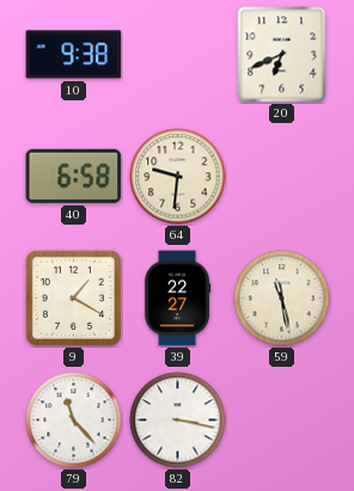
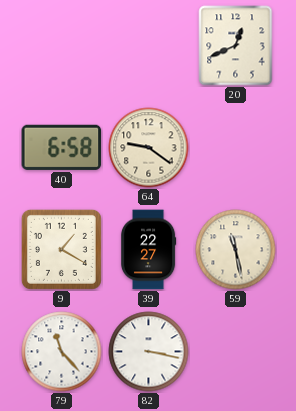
10: 9:38 -> none (74, 55)
20: 6:41 -> 12:41 (236, 46)
64: 9:31 -> 9:21 (149, 148)
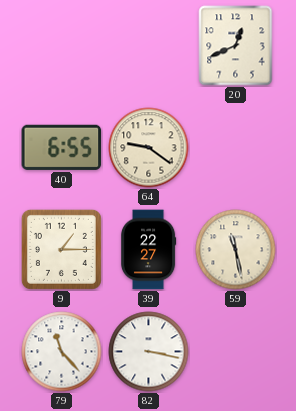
40: 6:58 -> 6:55 (62, 147)
9: 1:20 -> 1:15 (61, 249)
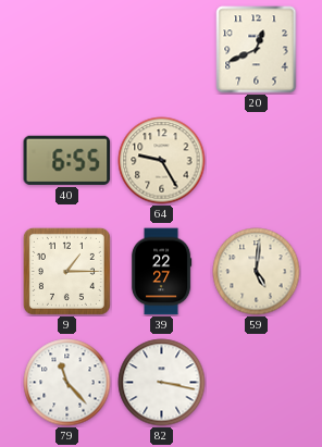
64: 9:21 -> 9:25 (162, 161)
59: 11:28 -> 5:01 (257, 272)
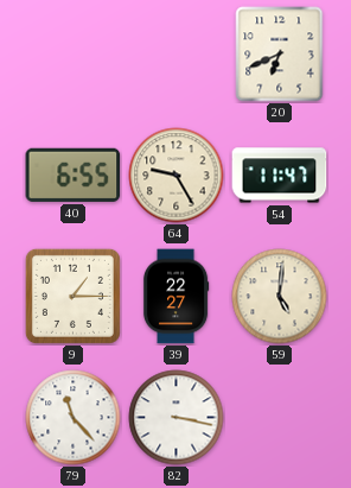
20: 12:41 -> 6:41 (280, 55)
54: none -> 11:47 (280, 176)
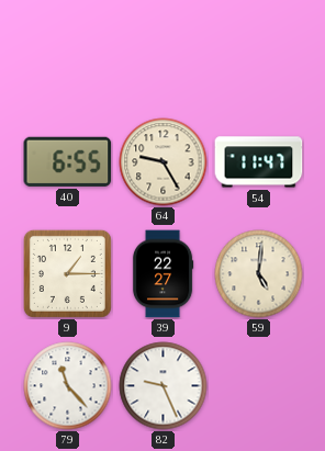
20: 6:41 -> none (280, 55)
82: 3:17 -> 9:26 (164, 386)
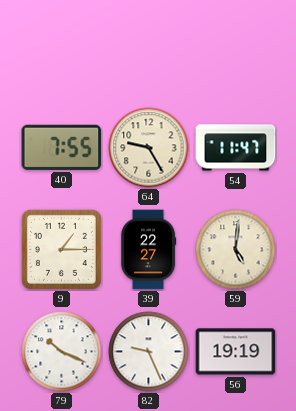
40: 6:55 -> 7:55 (62, 147)
79: 11:23 -> 10:19 (62, 352)
56: none -> 19:19 (236, 352)
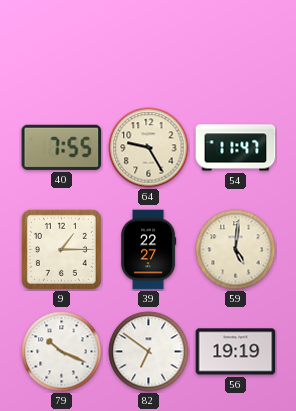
82: 9:26 -> 6:51 (149, 352)
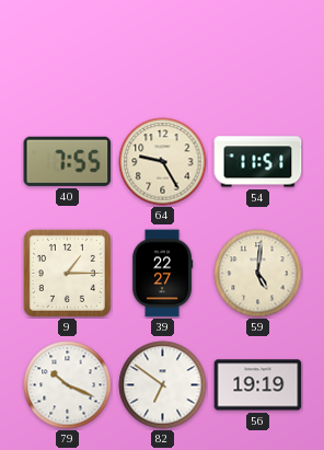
54: 11:47 -> 11:51 (258, 162)
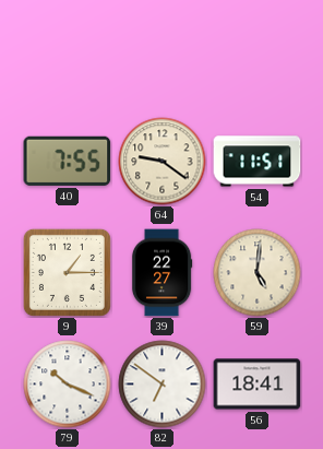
64: 9:25 -> 9:21 (163, 162)
56: 19:19 -> 18:41 (258, 385)
